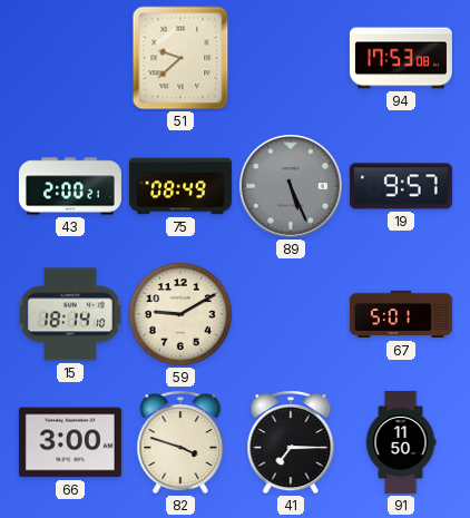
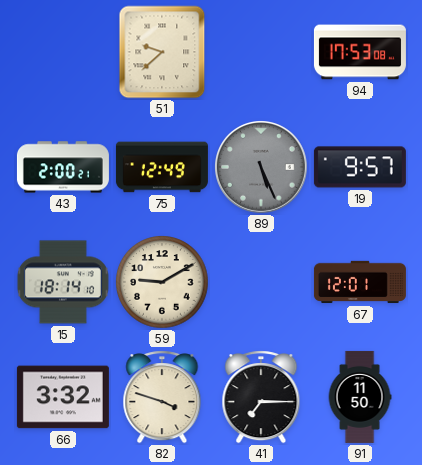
75: 08:49 -> 12:49 (162, 167)
67: 5:01 -> 12:01 (360, 282)
66: 3:00 -> 3:32 (63, 397)
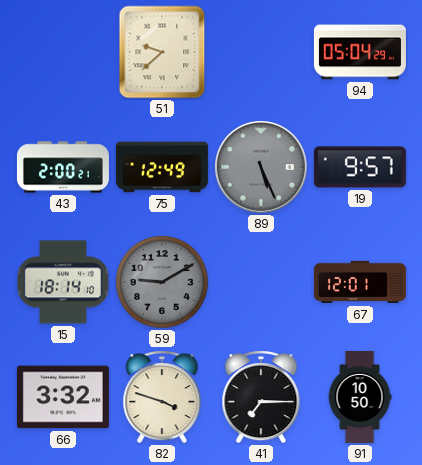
94: 17:53 -> 05:04 (360, 52)
59 dial: cream -> grey (162, 282)
91: 11:50 -> 10:50 (360, 397)
